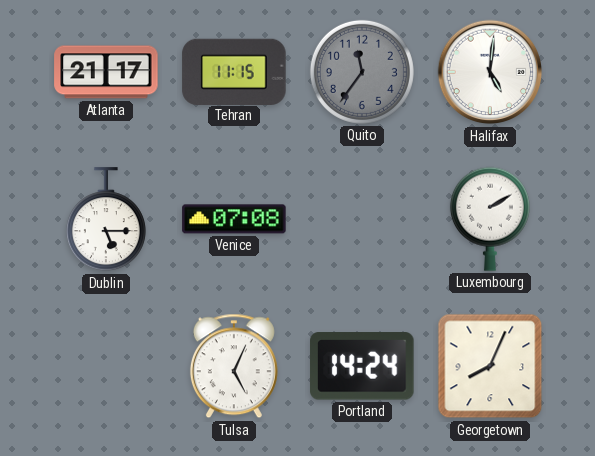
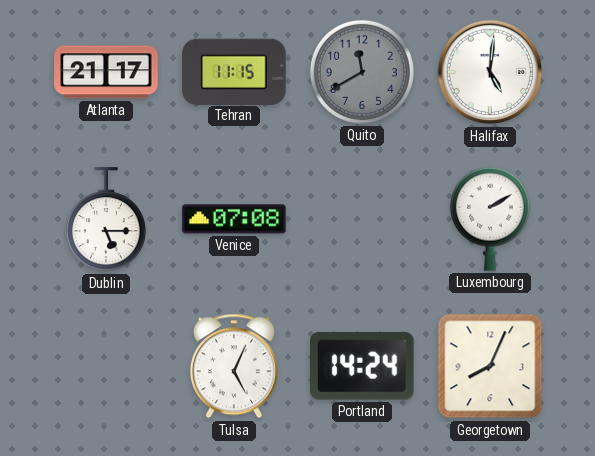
Quito: 11:36 -> 11:40 (362, 72)
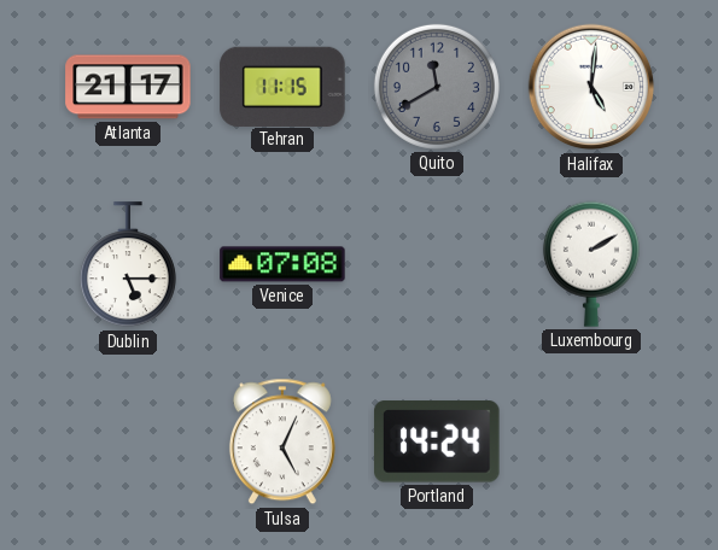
Georgetown: 8:04 -> none (490, 366)
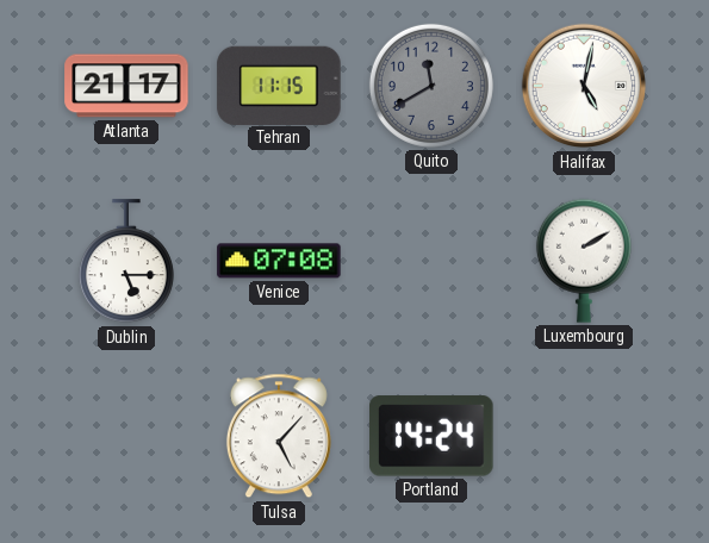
Halifax: 5:01 -> 5:02 (584, 86)
Tulsa: 5:04 -> 5:07 (279, 436)
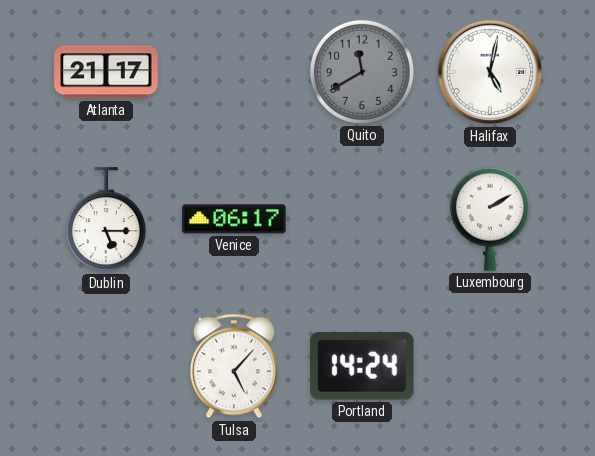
Tehran: 11:15 -> none (279, 85)
Venice: 07:08 -> 06:17 (234, 219)
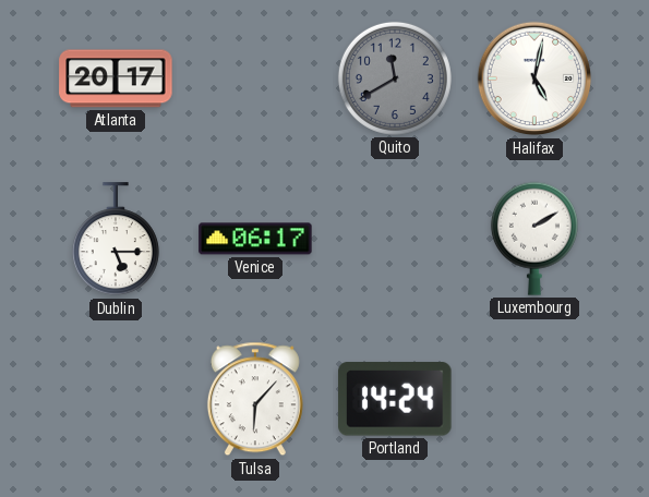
Atlanta: 21:17 -> 20:17 (116, 78)
Tulsa: 5:07 -> 6:07 (255, 399)
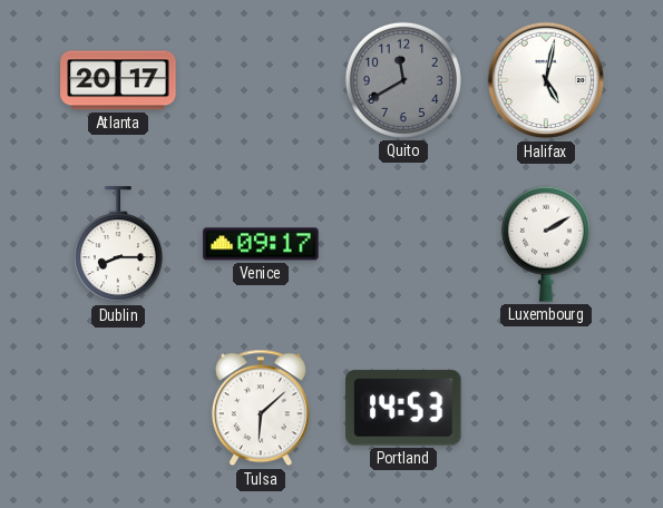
Dublin: 5:15 -> 8:15 (118, 245)
Venice: 06:17 -> 09:17 (261, 244)
Tulsa: 6:07 -> 6:08 (261, 408)
Portland: 14:24 -> 14:53 (403, 408)
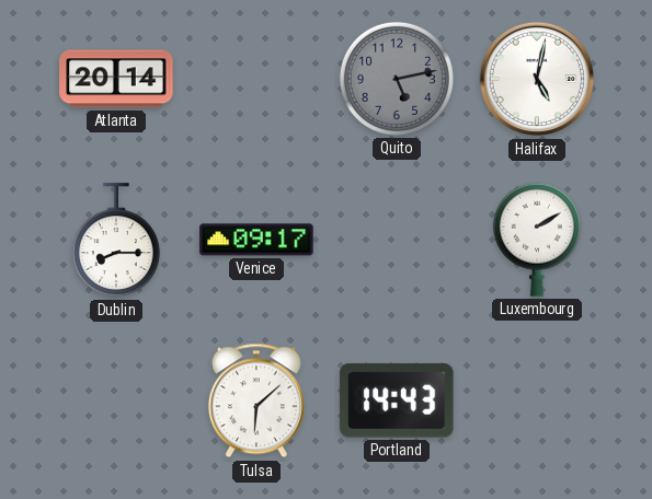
Atlanta: 20:17 -> 20:14 (116, 79)
Quito: 11:40 -> 5:13 (397, 79)
Portland: 14:53 -> 14:43 (397, 401)
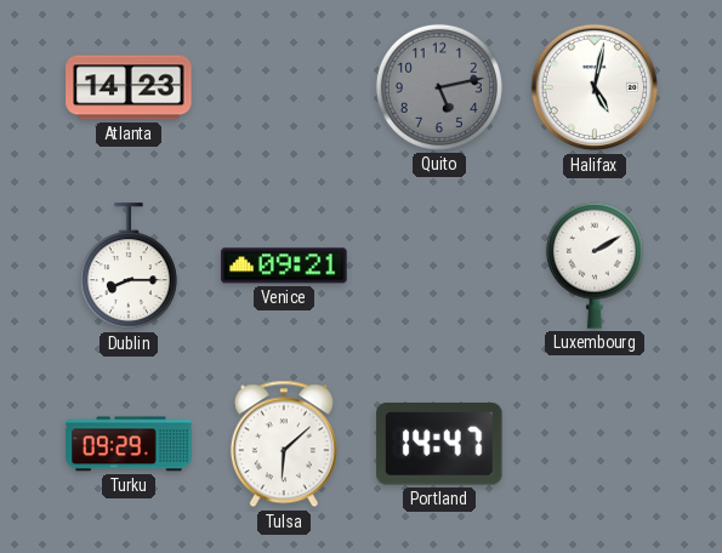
Atlanta: 20:14 -> 14:23 (129, 87)
Venice: 09:17 -> 09:21 (284, 266)
Turku: none -> 09:29 (129, 444)
Portland: 14:43 -> 14:47 (439, 444)
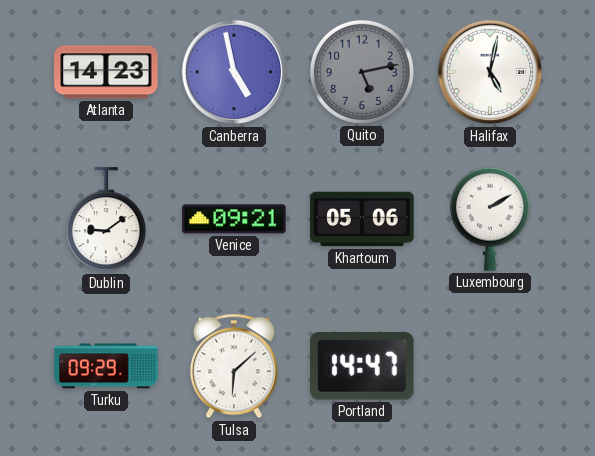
Canberra: none -> 4:58 (234, 72)
Dublin: 8:15 -> 9:09 (106, 220)
Khartoum: none -> 05:06 (362, 219)
